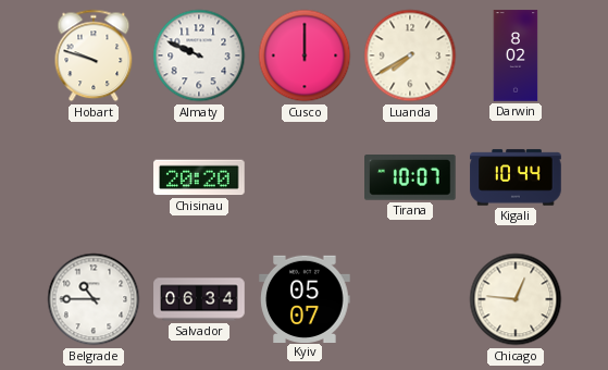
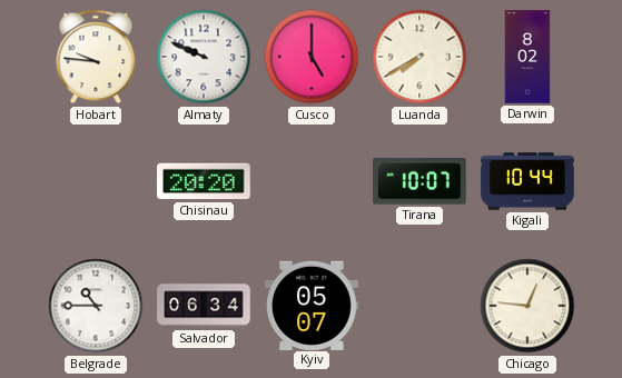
Hobart: 9:48 -> 9:46 (96, 57)
Cusco: 12:00 -> 5:00 (312, 57)
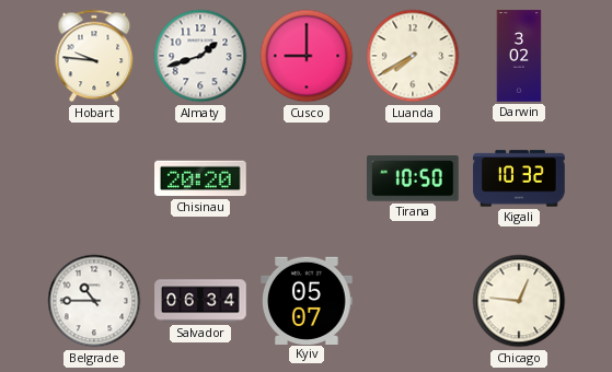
Almaty: 9:49 -> 1:42 (200, 56)
Cusco: 5:00 -> 9:00 (307, 56)
Darwin: 8:02 -> 3:02 (519, 56)
Tirana: 10:07 -> 10:50 (414, 179)
Kigali: 10:44 -> 10:32 (519, 178)
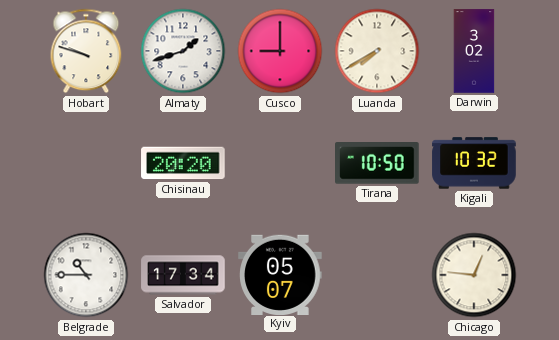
Hobart: 9:46 -> 9:48 (86, 51)
Salvador: 06:34 -> 17:34 (183, 275)
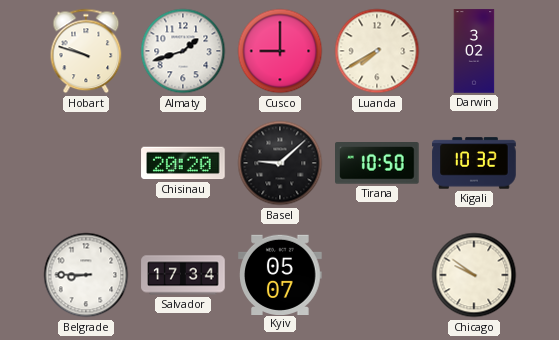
Basel: none -> 9:08 (280, 163)
Belgrade: 10:45 -> 8:45 (86, 275)
Chicago: 12:46 -> 9:51 (474, 275)
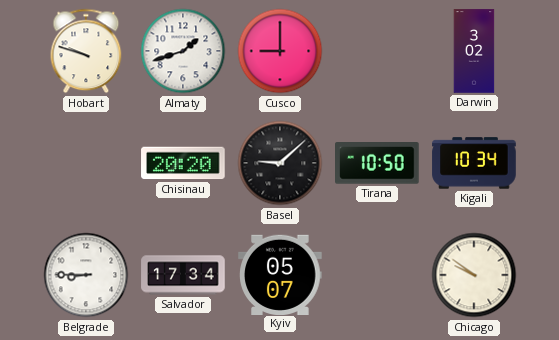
Luanda: 7:40 -> none (377, 51)
Kigali: 10:32 -> 10:34 (474, 163)
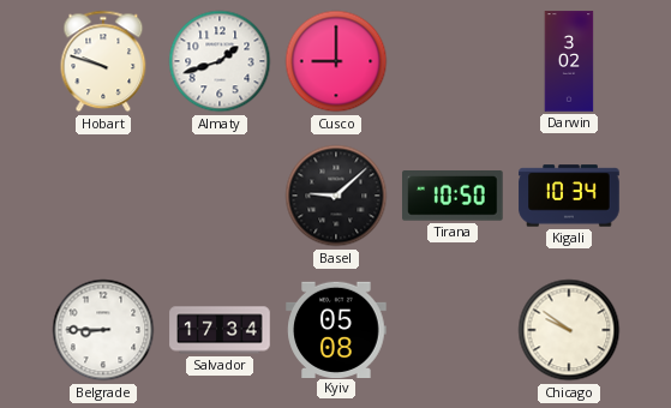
Chisinau: 20:20 -> none (183, 163)
Kyiv: 05:07 -> 05:08 (336, 329)
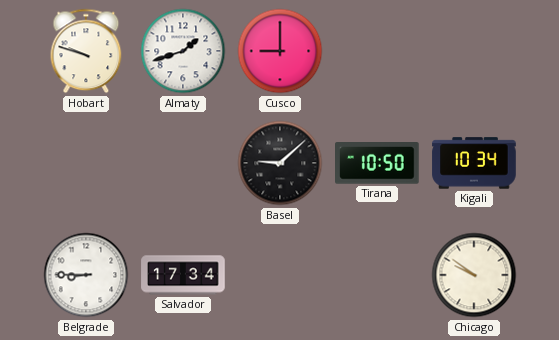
Darwin: 3:02 -> none (569, 61)
Kyiv: 05:08 -> none (336, 329)
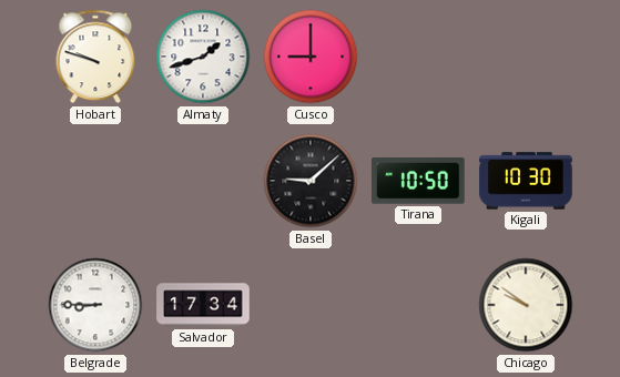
Kigali: 10:34 -> 10:30 (526, 181)
